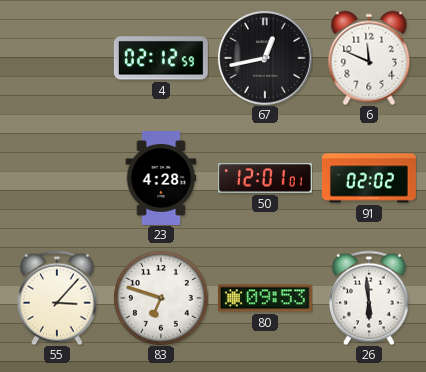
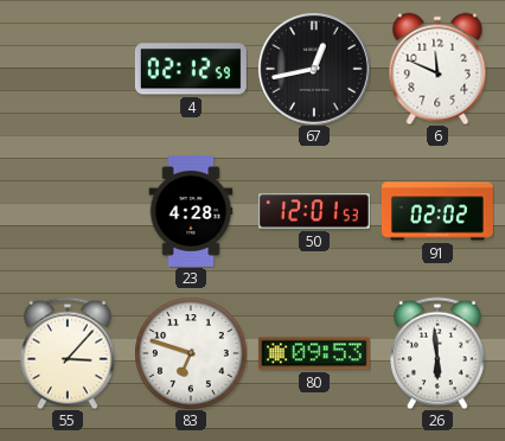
50: 12:01:01 -> 12:01:53 (314, 211)
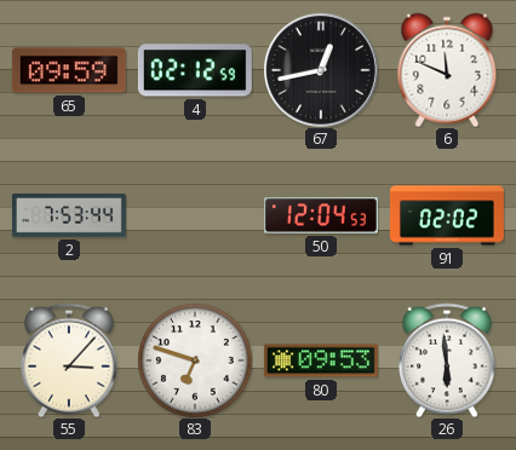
65: none -> 09:59 (69, 70)
2: none -> 7:53 (69, 215)
23: 4:28 -> none (191, 211)
50: 12:01 -> 12:04 (321, 215)
